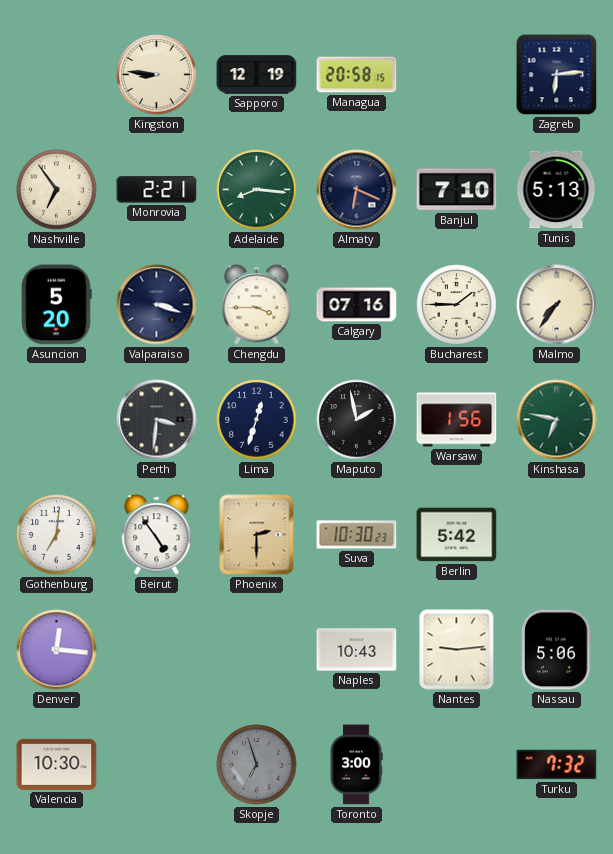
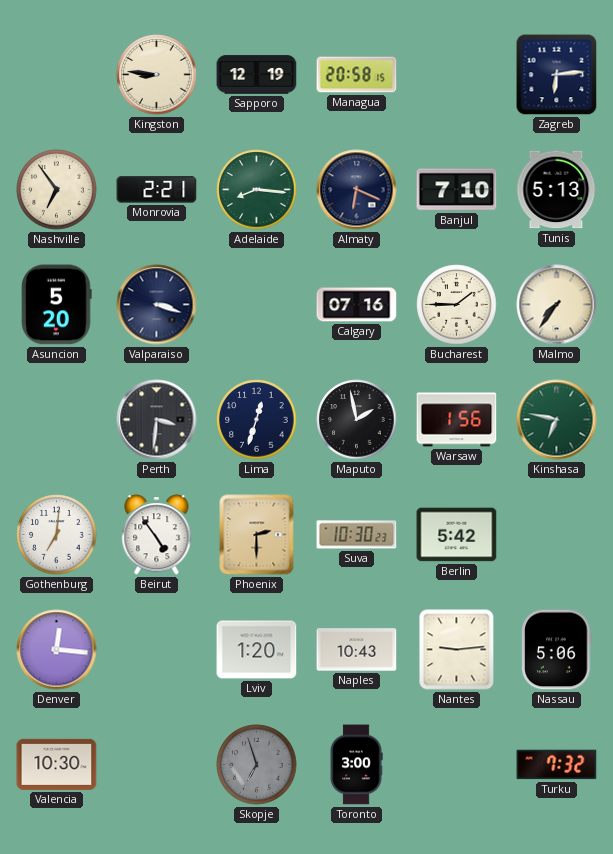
Chengdu: 3:45 -> none (257, 305)
Lviv: none -> 1:20 (257, 650)
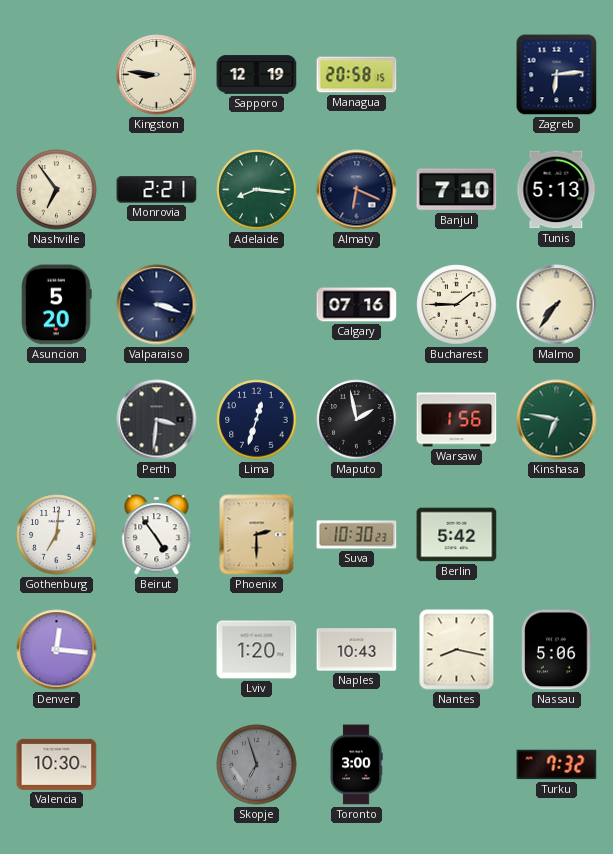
Nantes: 9:14 -> 8:17 (457, 650)
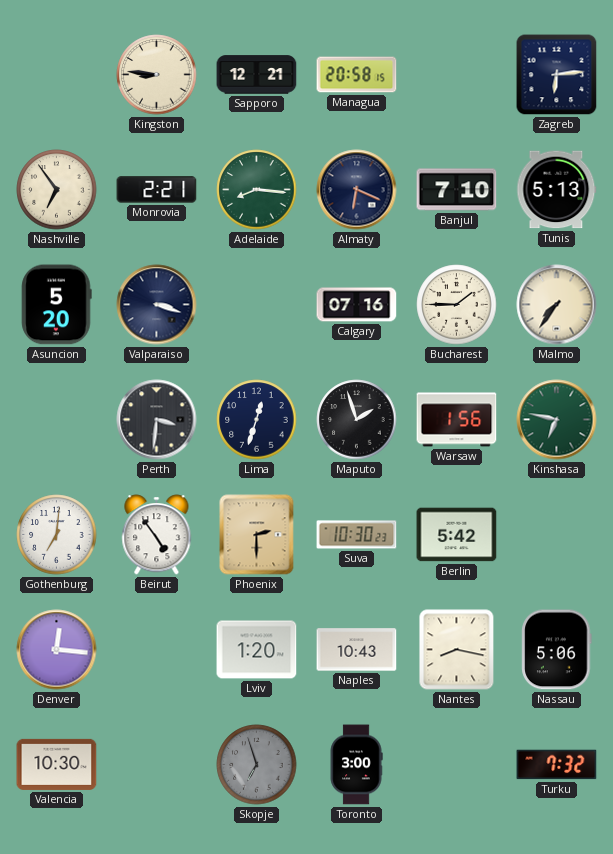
Sapporo: 12:19 -> 12:21 (257, 75)
Maputo: 1:58 -> 1:57 (357, 420)
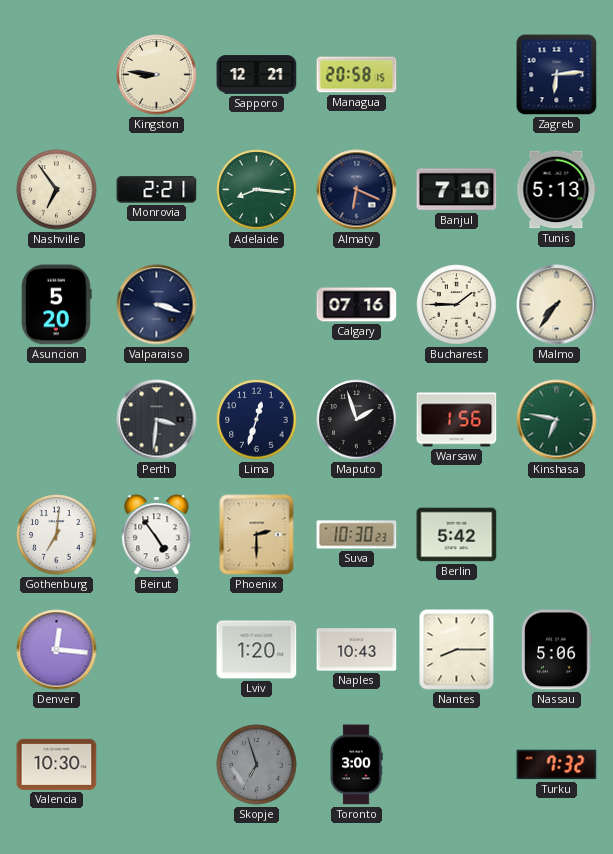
Nantes: 8:17 -> 8:15 (457, 650)
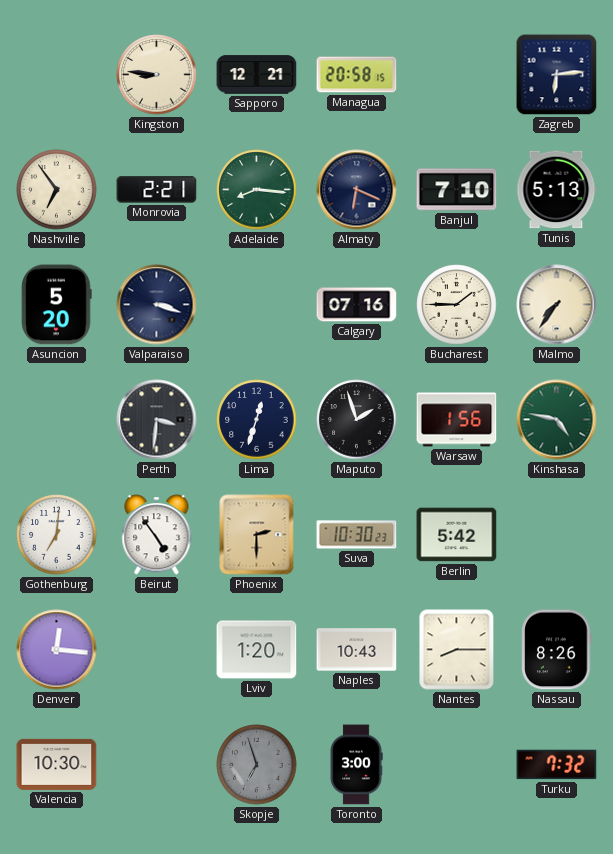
Kinshasa: 6:47 -> 4:47 (557, 420)
Nassau: 5:06 -> 8:26 (557, 650)
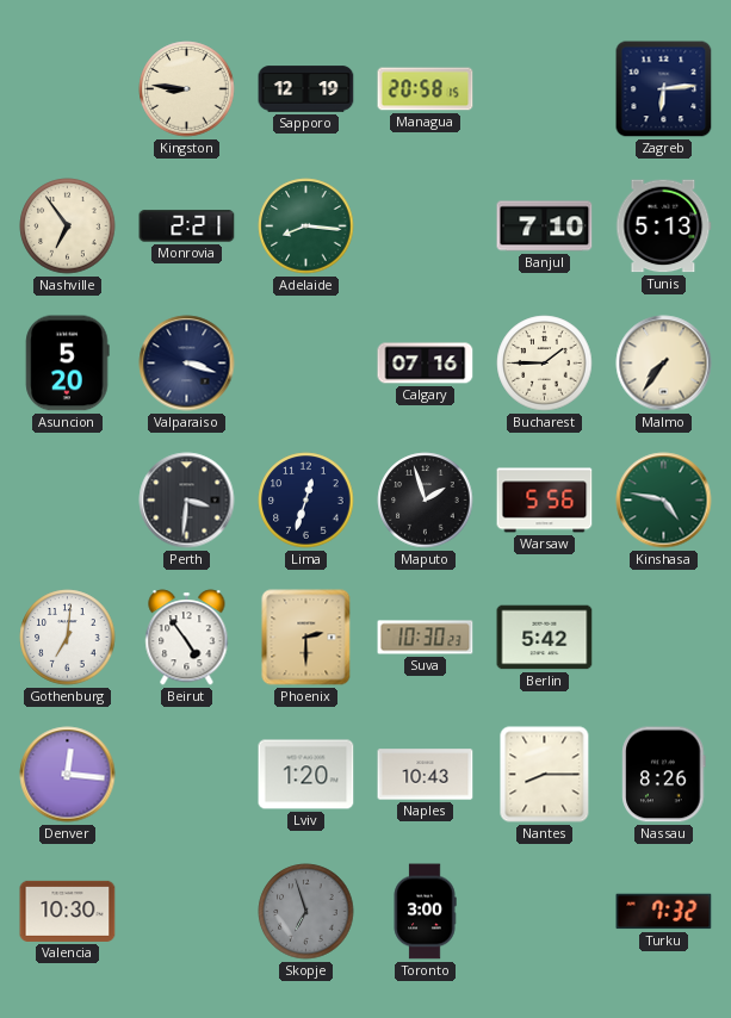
Sapporo: 12:21 -> 12:19 (306, 89)
Almaty: 6:19 -> none (357, 190)
Warsaw: 1:56 -> 5:56 (545, 501)
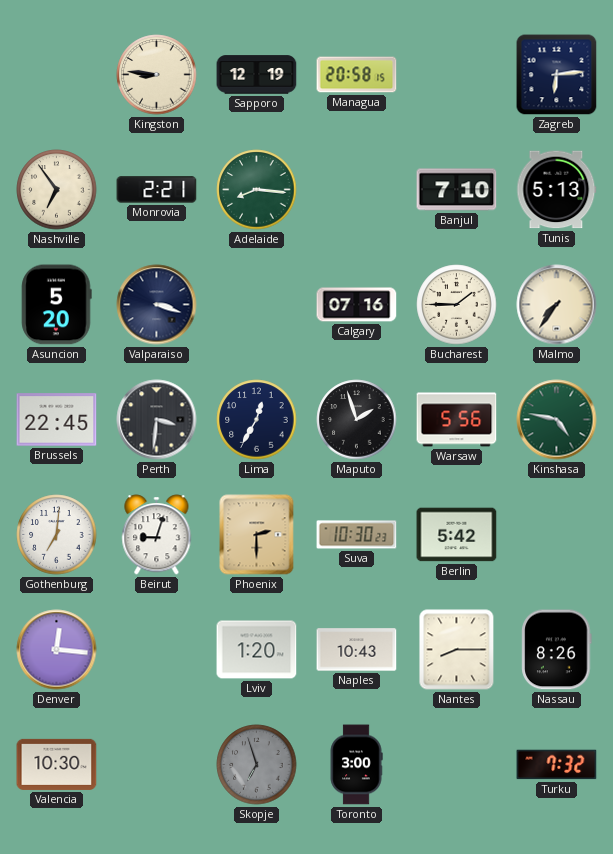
Brussels: none -> 22:45 (57, 420)
Lima: 12:33 -> 12:35 (257, 420)
Beirut: 4:54 -> 9:03 (157, 535)
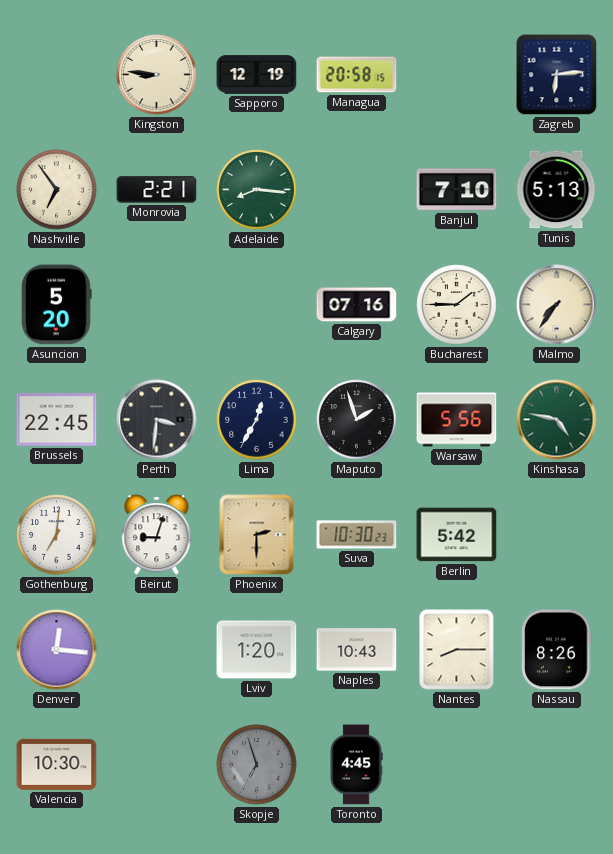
Valparaiso: 3:18 -> none (157, 305)
Toronto: 3:00 -> 4:45 (356, 765)
Turku: 7:32 -> none (557, 765)
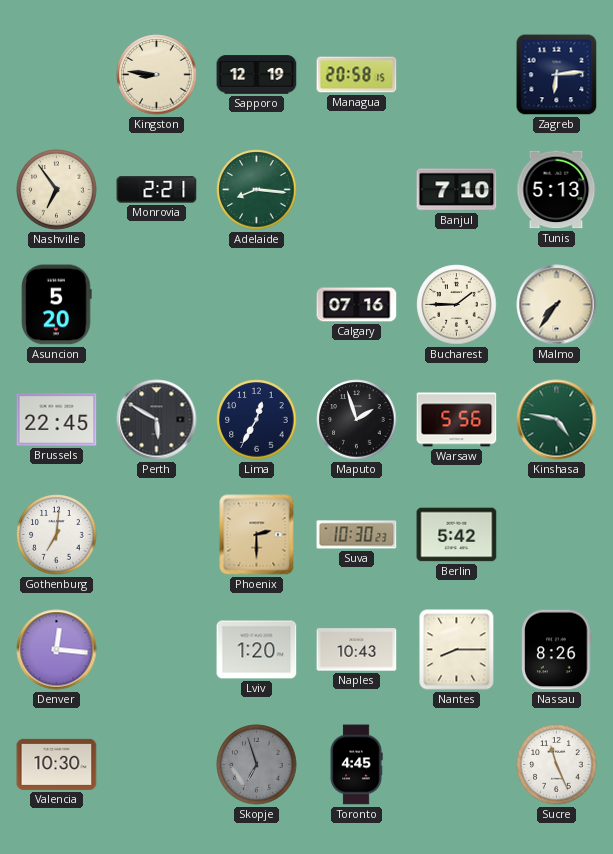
Perth: 3:31 -> 5:50 (157, 420)
Beirut: 9:03 -> none (157, 535)
Sucre: none -> 11:26 (557, 765)
